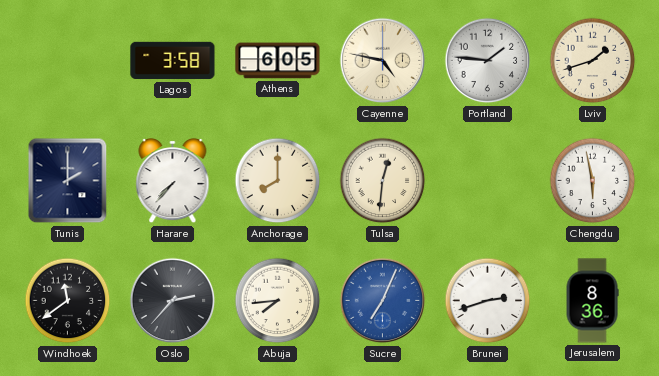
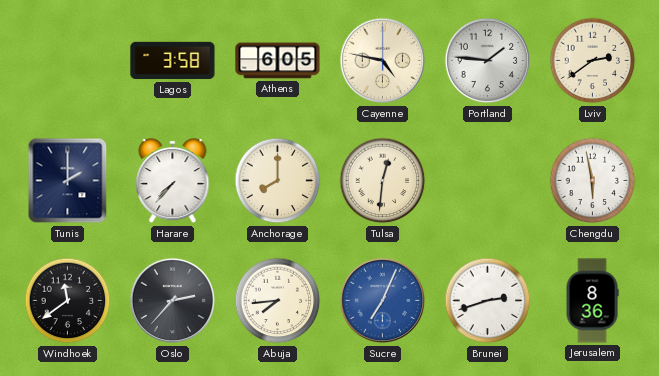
Lviv: 1:42 -> 2:39 (593, 61)
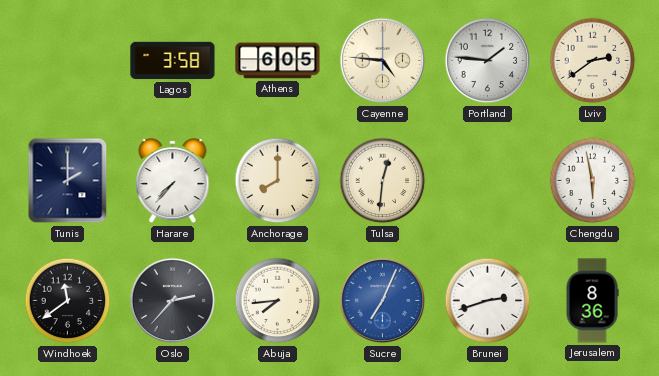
Cayenne: 4:47 -> 4:46 (383, 61)
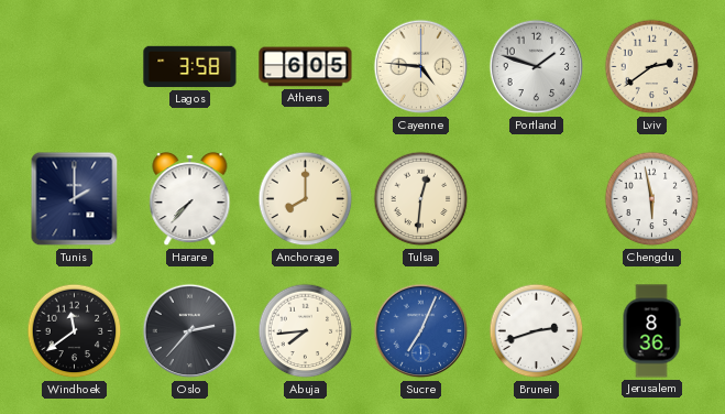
Portland: 1:46 -> 1:48 (537, 67)
